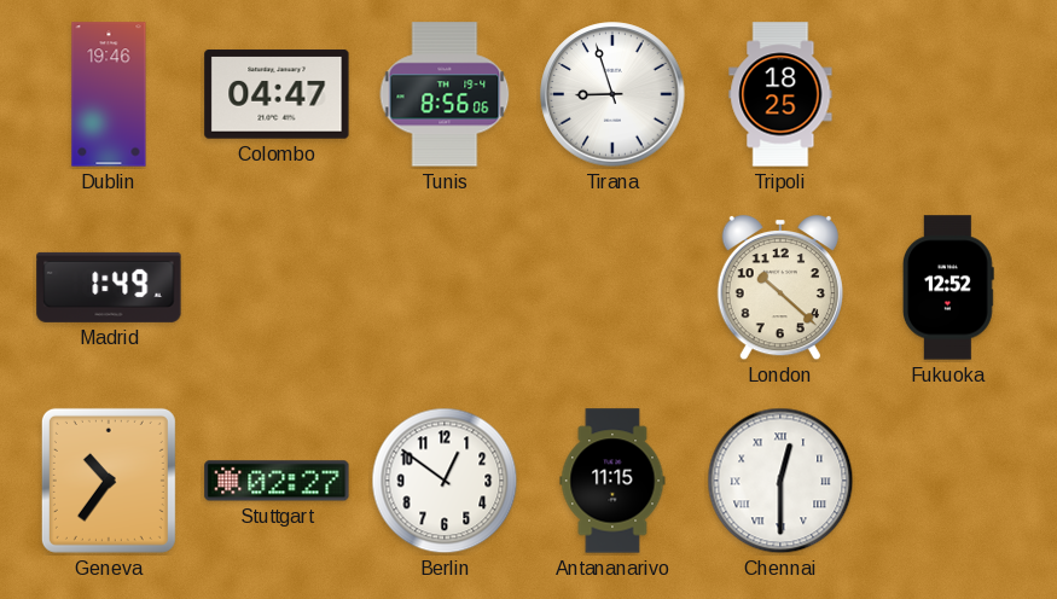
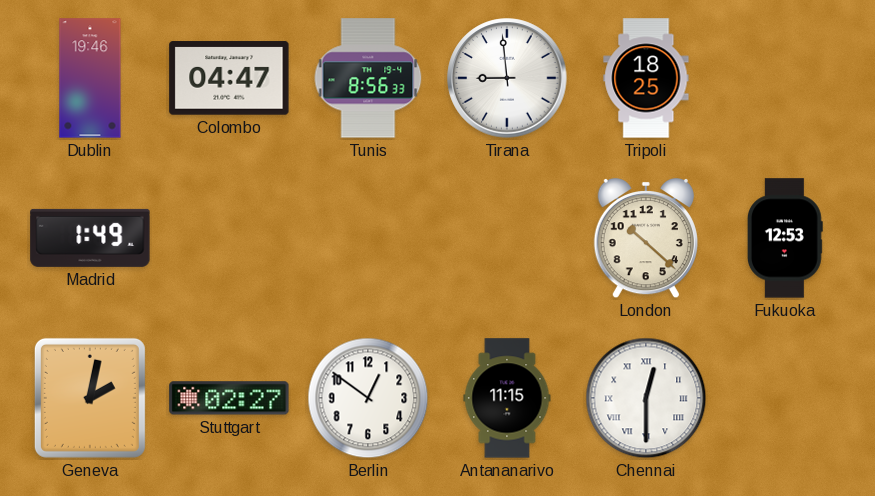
Tunis: 8:56:06 -> 8:56:33 (368, 78)
Tirana: 8:57 -> 8:59 (507, 78)
Fukuoka: 12:52 -> 12:53 (786, 238)
Geneva: 10:36 -> 2:02 (90, 398)
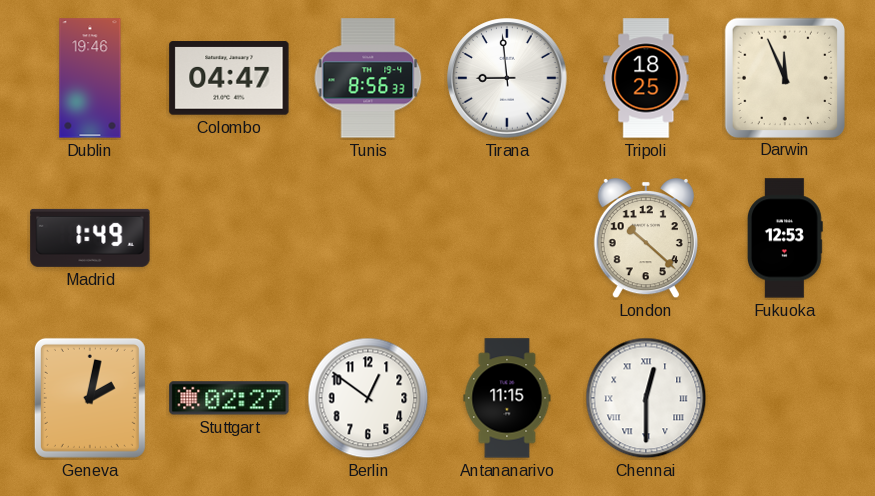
Darwin: none -> 11:56 (784, 77)
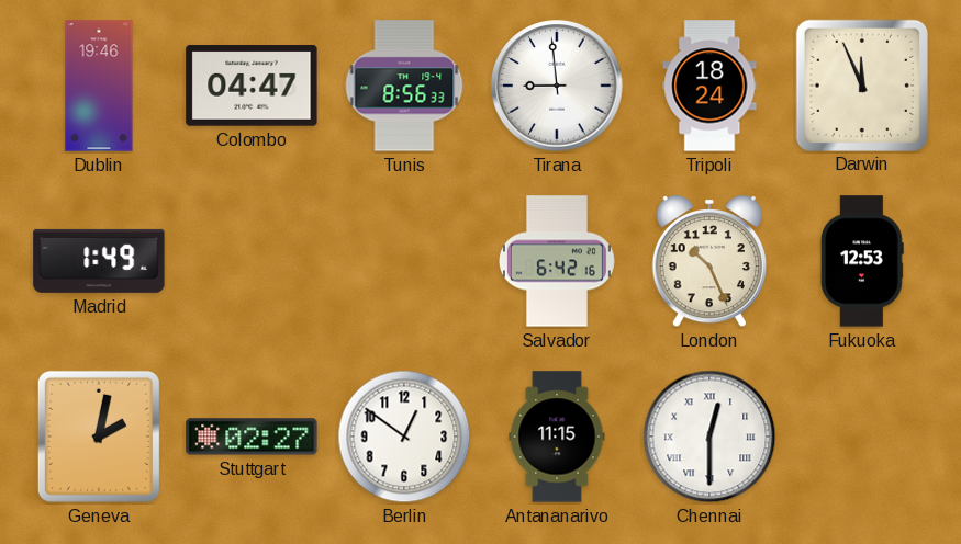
Tripoli: 18:25 -> 18:24 (709, 86)
Salvador: none -> 6:42 (557, 261)
London: 10:22 -> 10:26 (709, 261)
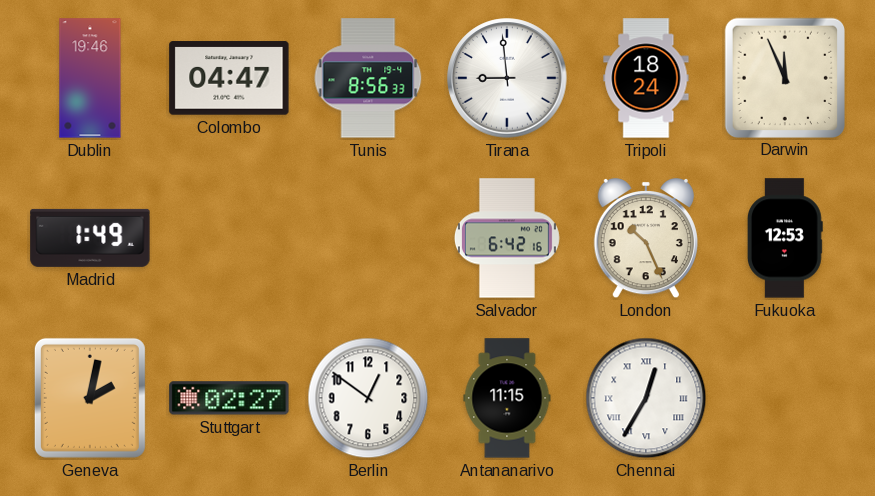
Chennai: 12:30 -> 12:35 (646, 398)
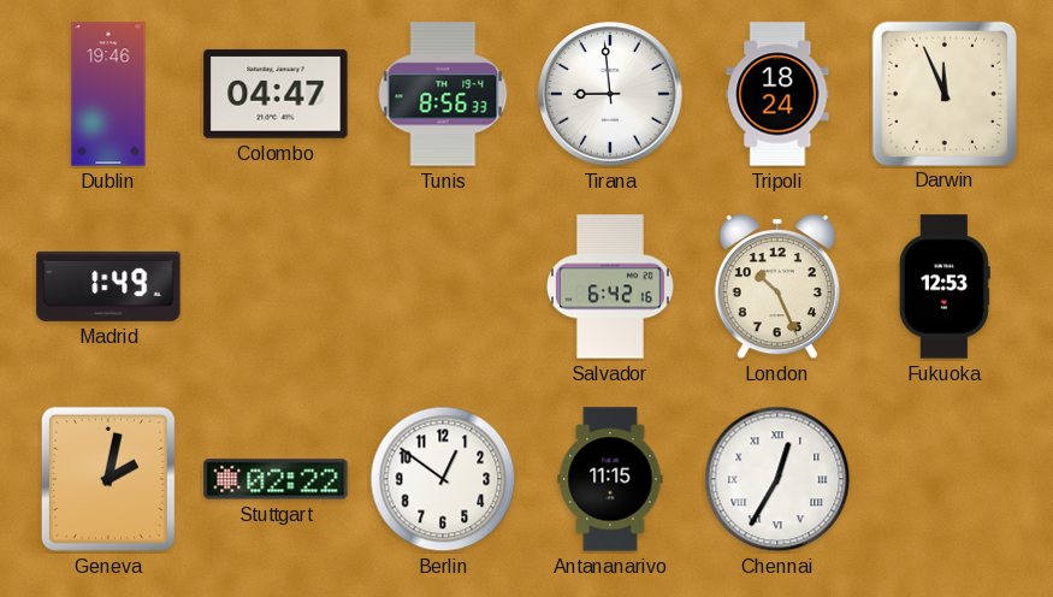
Stuttgart: 02:27 -> 02:22 (276, 479)
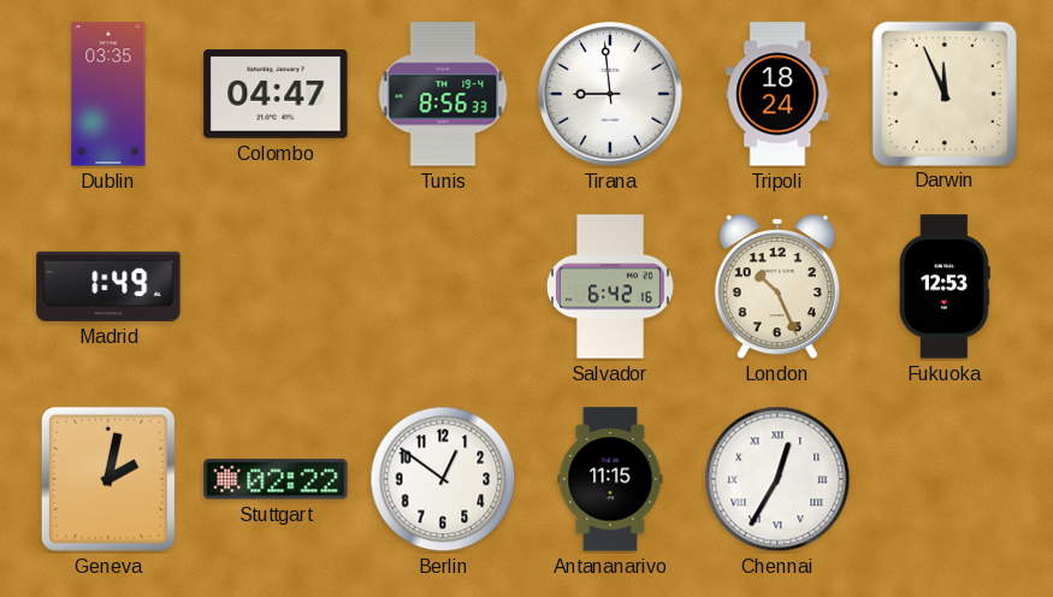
Dublin: 19:46 -> 03:35 (108, 94)
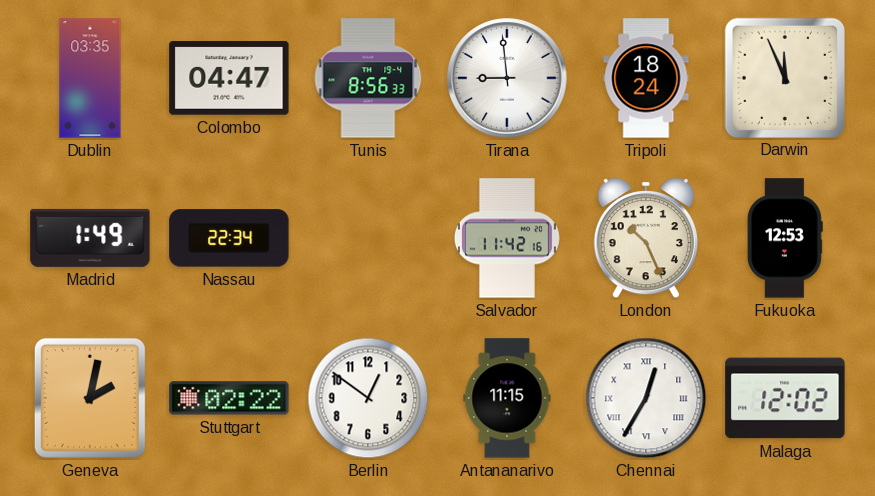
Nassau: none -> 22:34 (229, 238)
Salvador: 6:42 -> 11:42 (507, 238)
Malaga: none -> 12:02 (785, 398)
